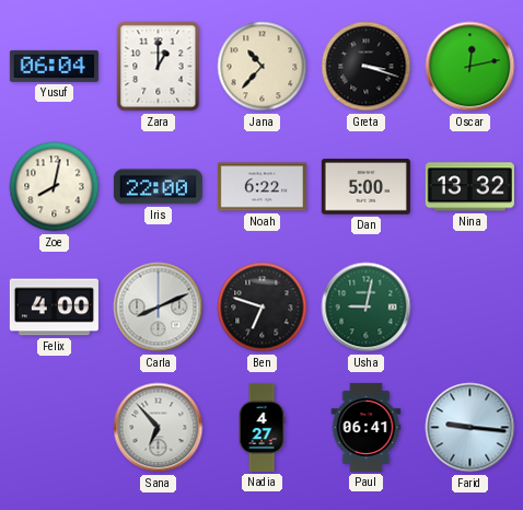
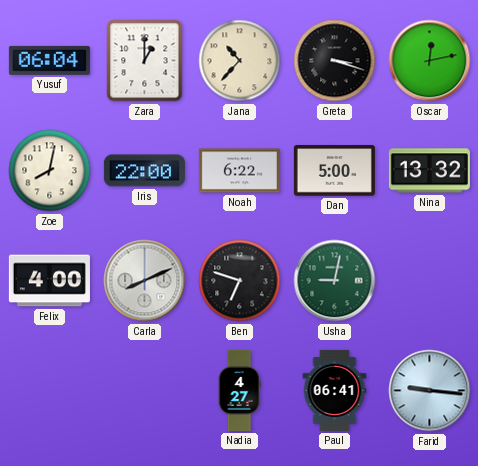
Sana: 6:53 -> none (159, 428)
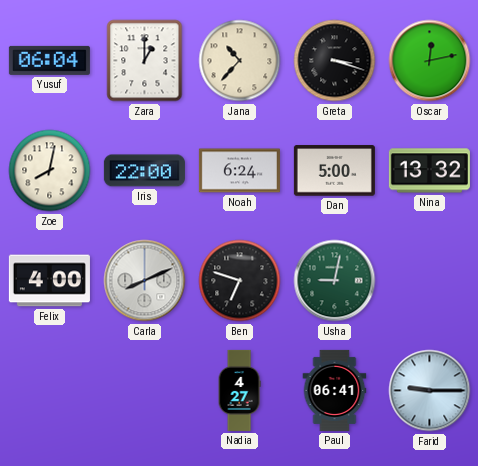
Noah: 6:22 -> 6:24 (239, 171)
Farid: 9:16 -> 9:15 (430, 391)
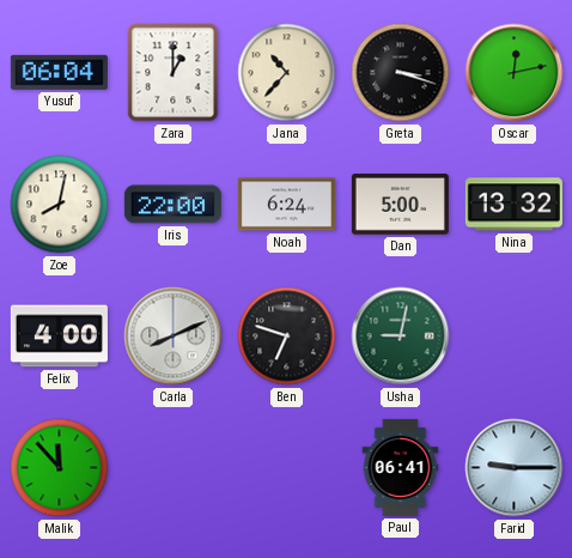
Malik: none -> 11:53 (60, 468)
Nadia: 4:27 -> none (239, 390)
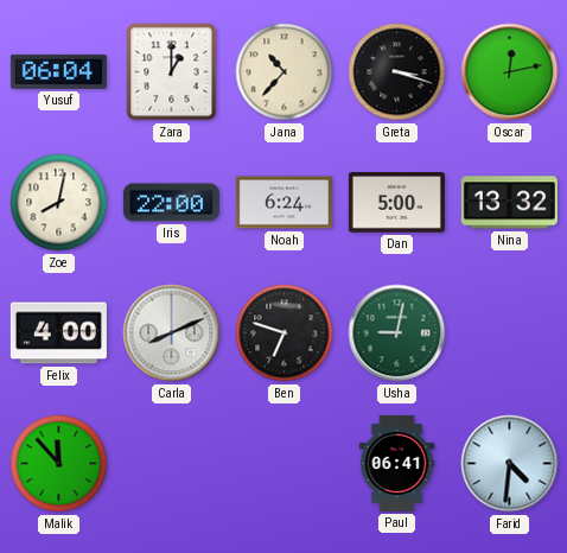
Farid: 9:15 -> 4:31 (510, 464)
